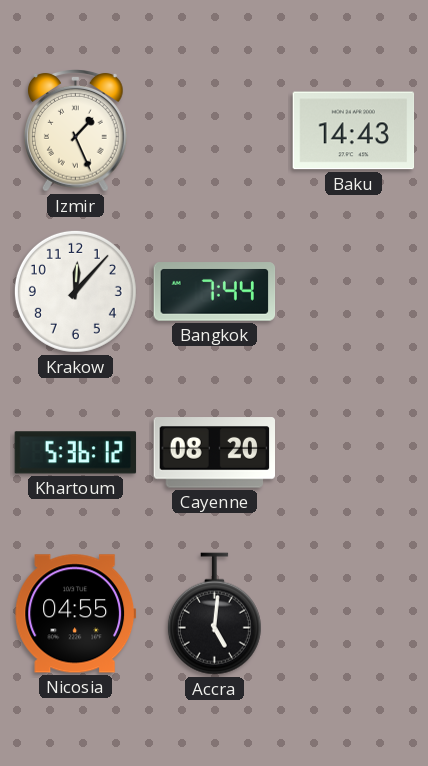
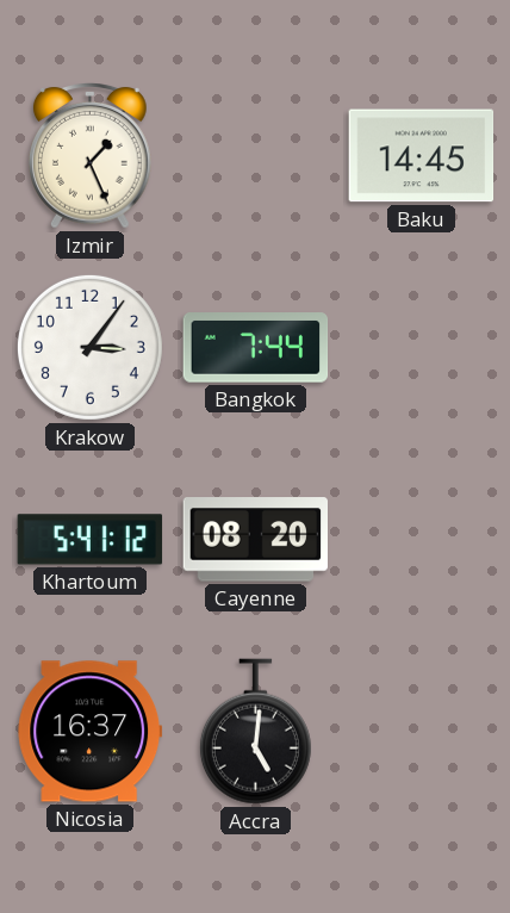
Baku: 14:43 -> 14:45 (422, 156)
Krakow: 12:07 -> 3:06 (89, 347)
Khartoum: 5:36 -> 5:41 (91, 540)
Nicosia: 04:55 -> 16:37 (91, 732)
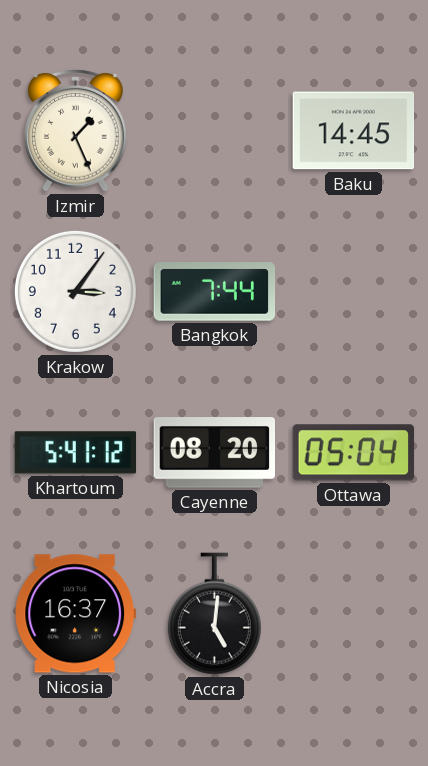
Ottawa: none -> 05:04 (354, 453)
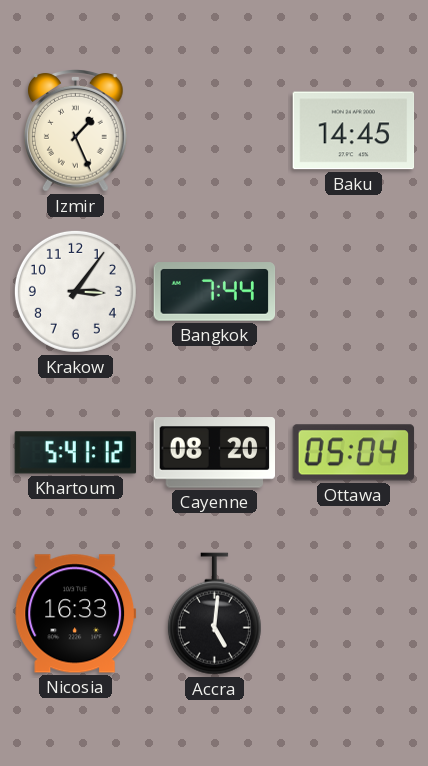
Nicosia: 16:37 -> 16:33 (76, 614)
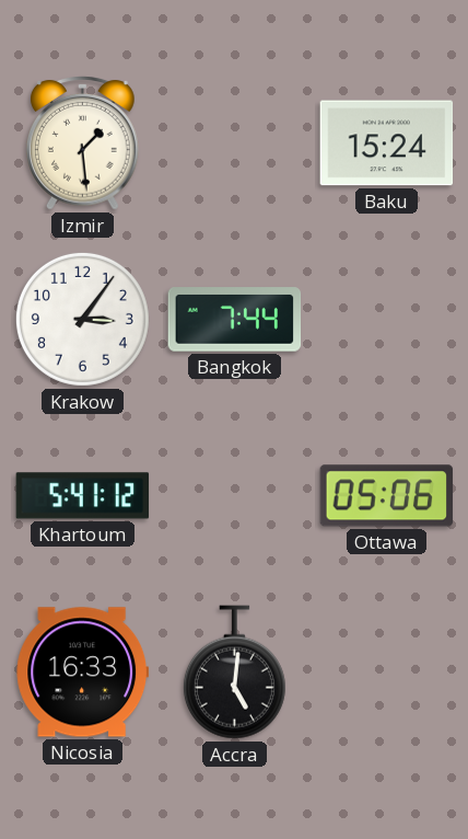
Izmir: 1:26 -> 1:29 (83, 143)
Baku: 14:45 -> 15:24 (387, 143)
Cayenne: 08:20 -> none (215, 453)
Ottawa: 05:04 -> 05:06 (387, 496)
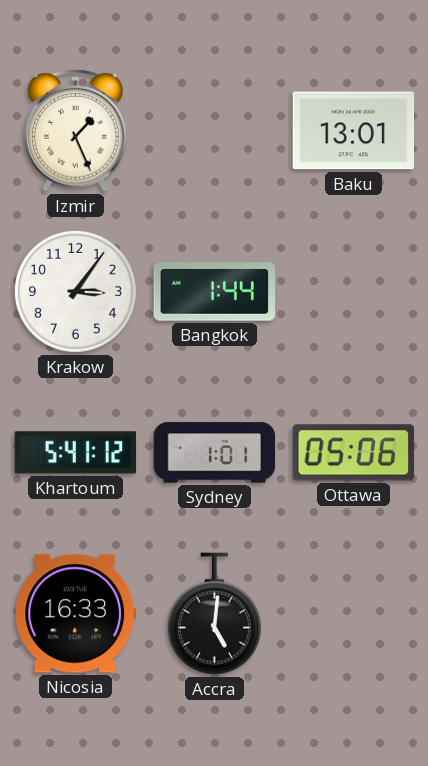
Izmir: 1:29 -> 1:26 (76, 131)
Baku: 15:24 -> 13:01 (354, 131)
Bangkok: 7:44 -> 1:44 (215, 292)
Sydney: none -> 1:01 (215, 453)
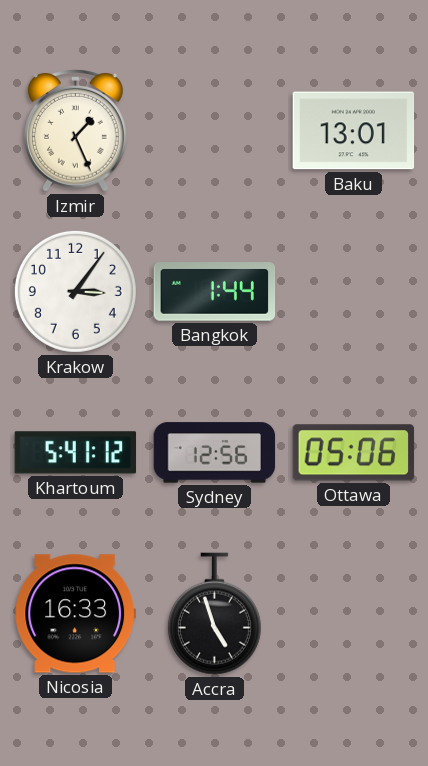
Sydney: 1:01 -> 12:56 (215, 453)
Accra: 5:01 -> 4:57 (214, 614)
